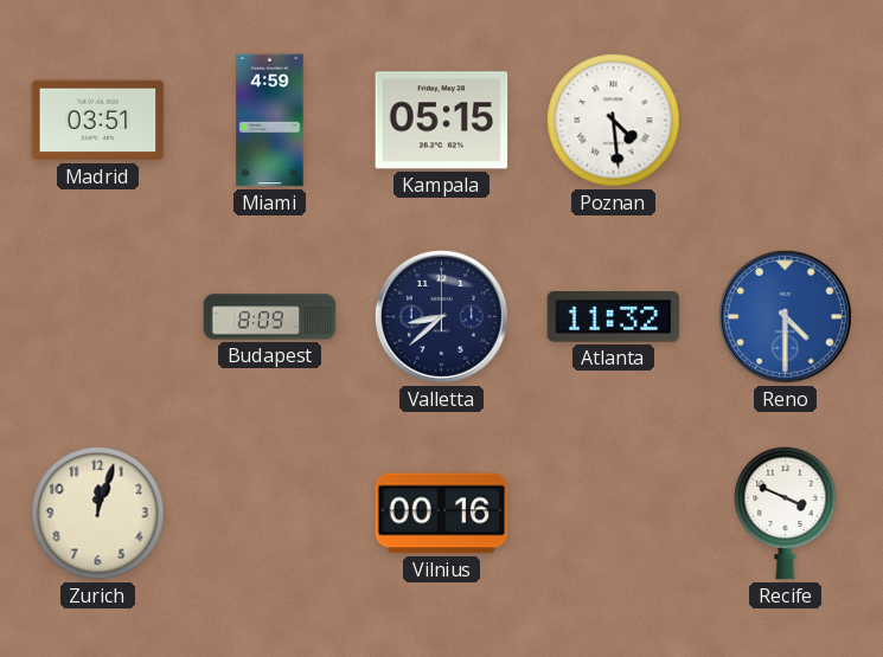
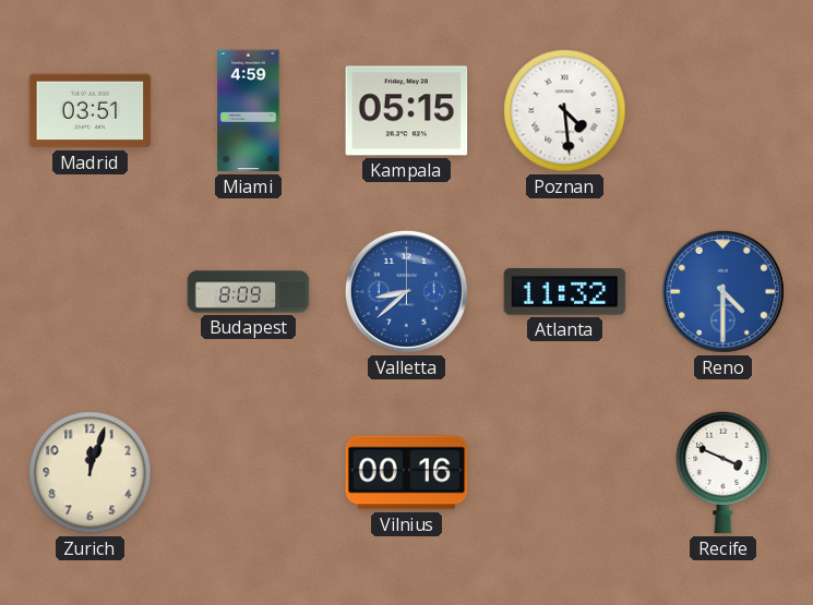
Valletta dial: navy -> blue (406, 291)
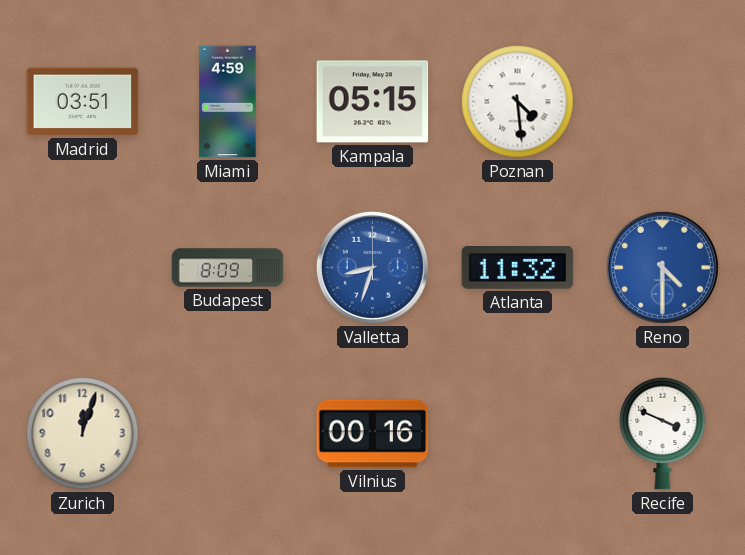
Valletta: 8:38 -> 8:33 (372, 267)
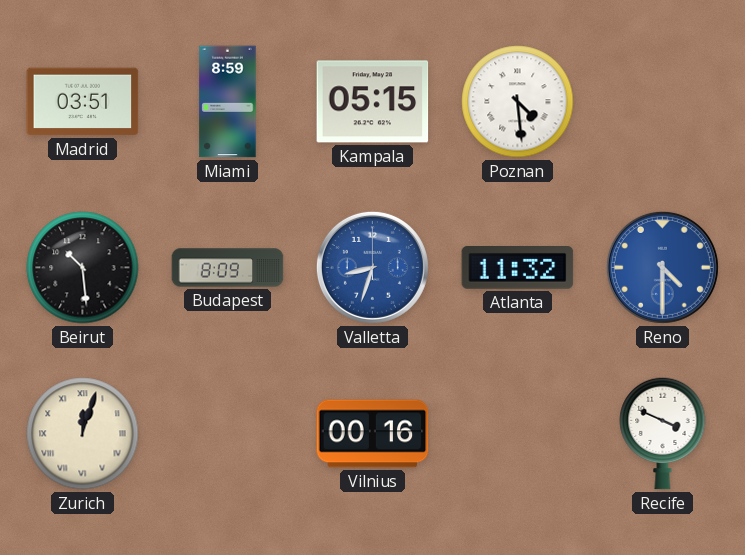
Miami: 4:59 -> 8:59 (228, 102)
Beirut: none -> 10:29 (83, 268)
Zurich numerals: Arabic -> Roman (83, 434)
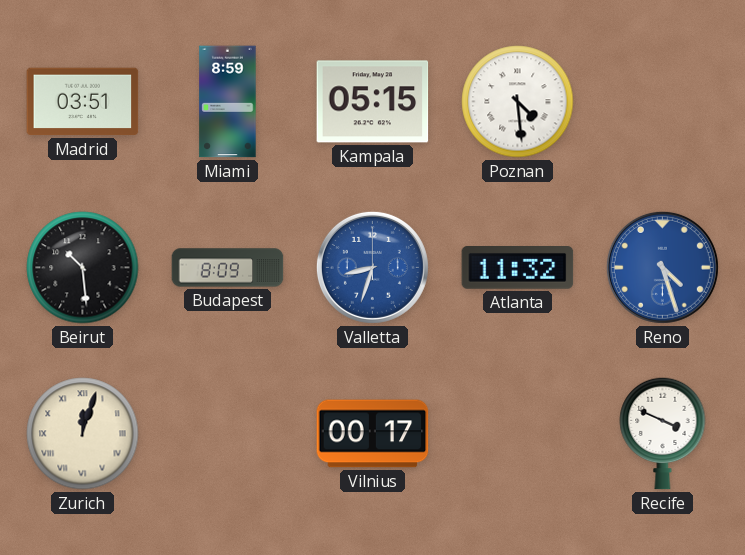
Reno: 4:30 -> 4:27 (662, 267)
Vilnius: 00:16 -> 00:17 (373, 434)
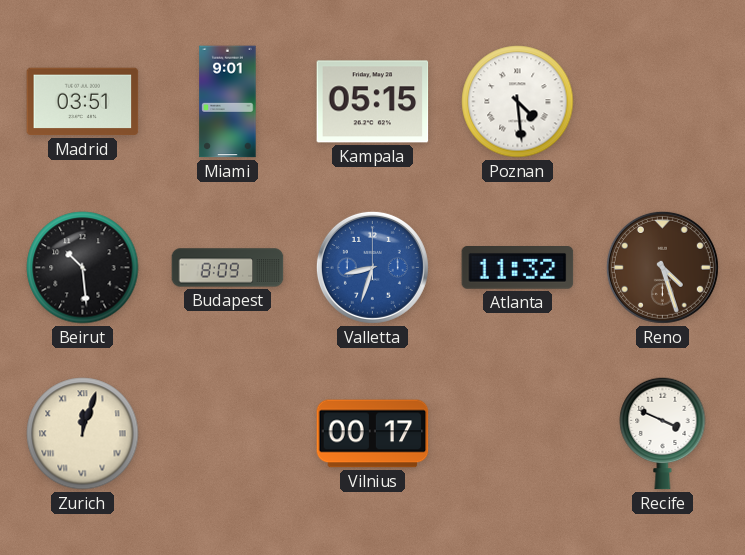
Miami: 8:59 -> 9:01 (228, 102)
Reno dial: blue -> brown (662, 267)
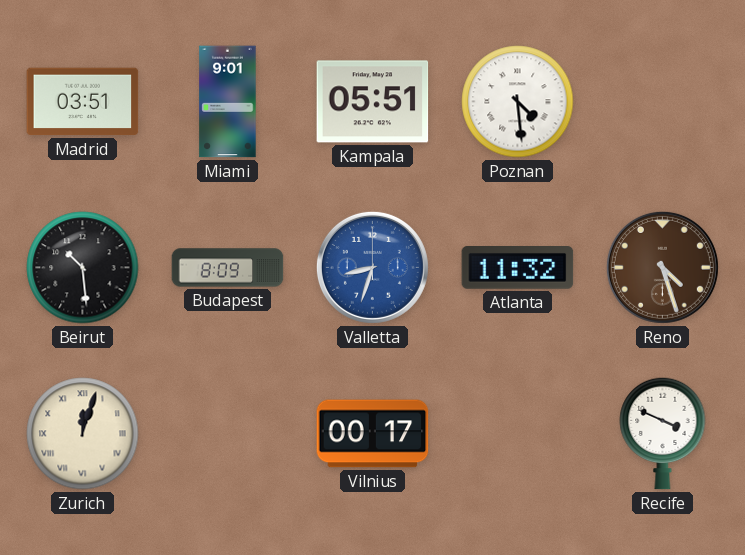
Kampala: 05:15 -> 05:51 (373, 102)
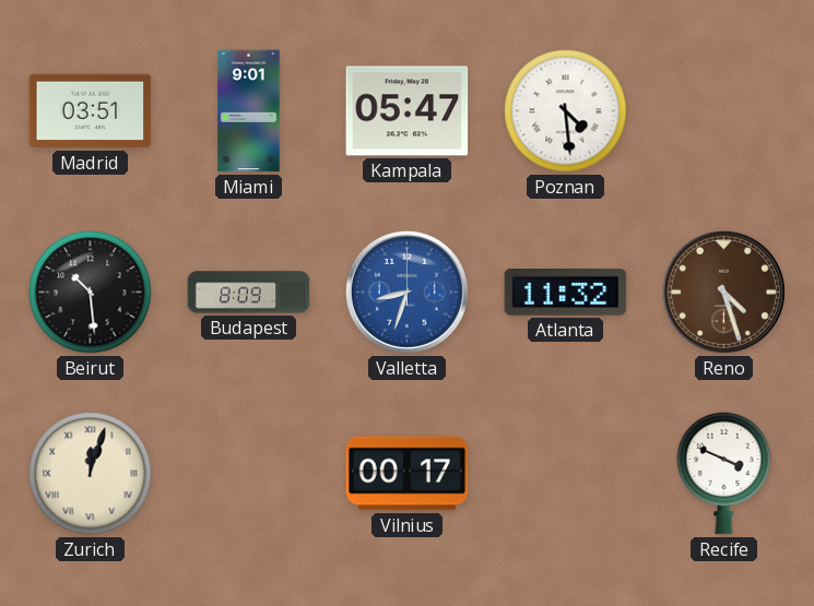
Kampala: 05:51 -> 05:47 (408, 111)
